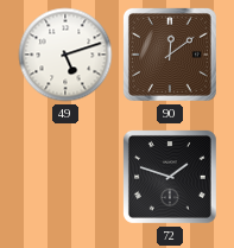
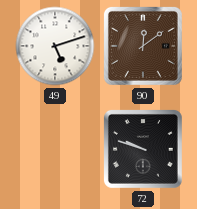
72: 1:48 -> 9:48 (143, 149)
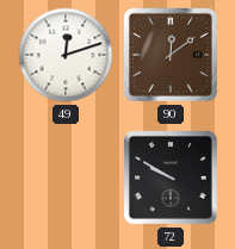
49: 5:12 -> 12:12 (66, 55)
72: 9:48 -> 9:50 (171, 178)
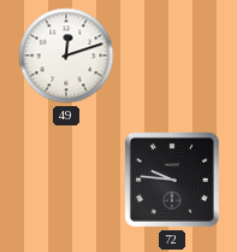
90: 12:09 -> none (171, 55)
72: 9:50 -> 9:46 (172, 180)
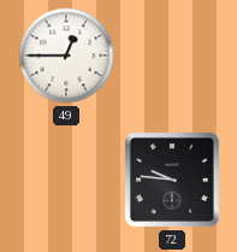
49: 12:12 -> 12:45 (66, 55)
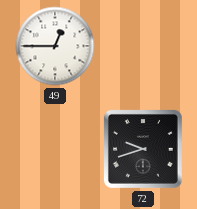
72: 9:46 -> 9:42 (143, 149)
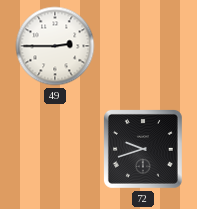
49: 12:45 -> 2:45 (55, 46)
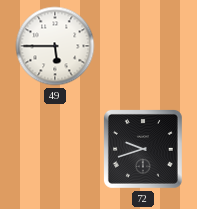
49: 2:45 -> 5:45 (55, 46)
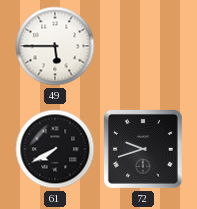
61: none -> 7:40 (55, 149)
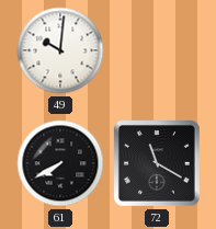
49: 5:45 -> 10:01 (60, 50)
72: 9:42 -> 11:20 (157, 163)
